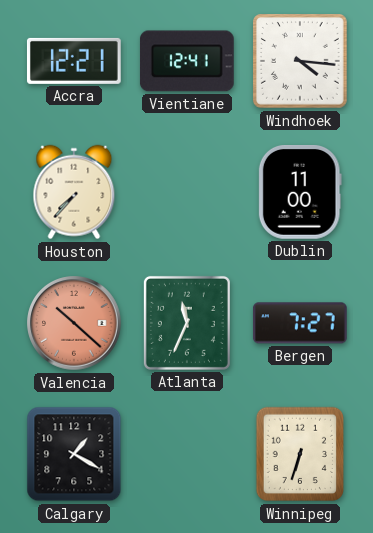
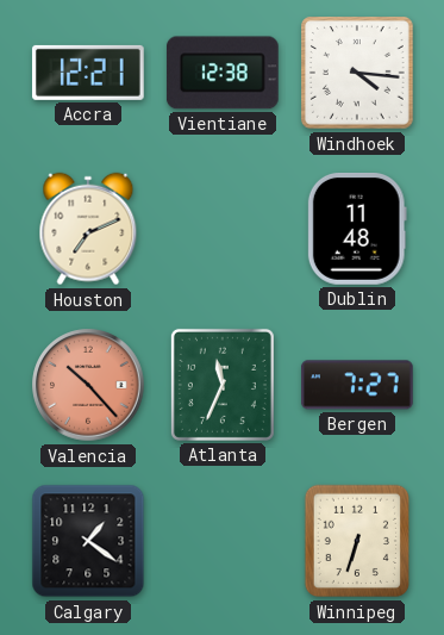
Vientiane: 12:41 -> 12:38 (223, 73)
Houston: 7:37 -> 7:11 (88, 229)
Dublin: 11:00 -> 11:48 (357, 230)
Valencia: 10:22 -> 10:23 (88, 385)
Calgary: 1:20 -> 1:21 (88, 541)
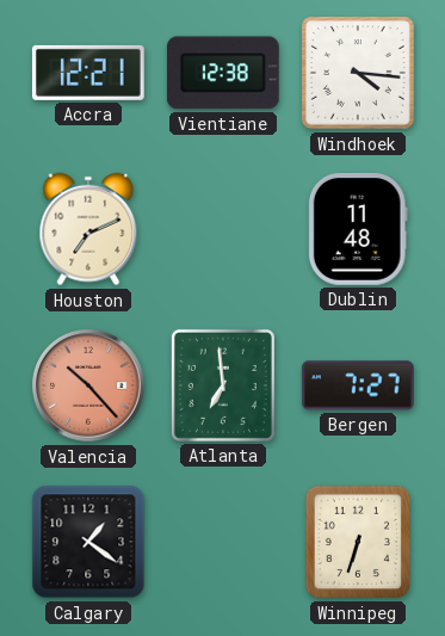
Atlanta: 11:34 -> 6:59 (223, 385)
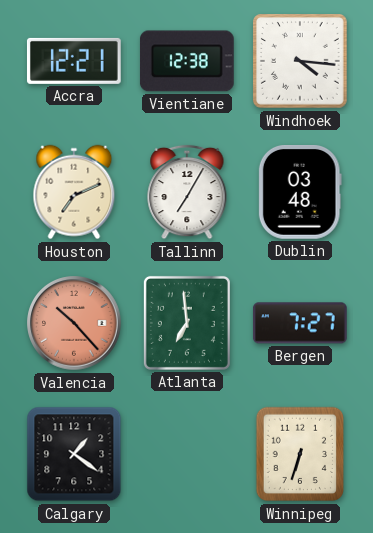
Tallinn: none -> 7:05 (187, 192)
Dublin: 11:48 -> 03:48 (300, 193)
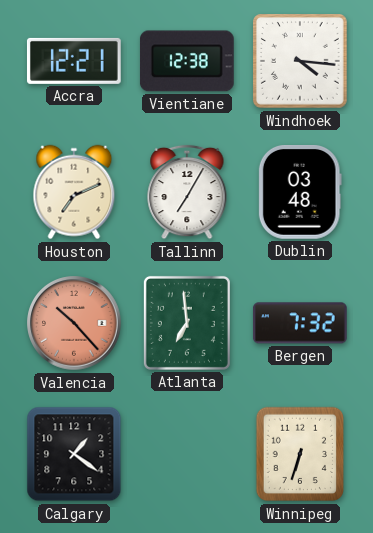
Bergen: 7:27 -> 7:32 (300, 323)
